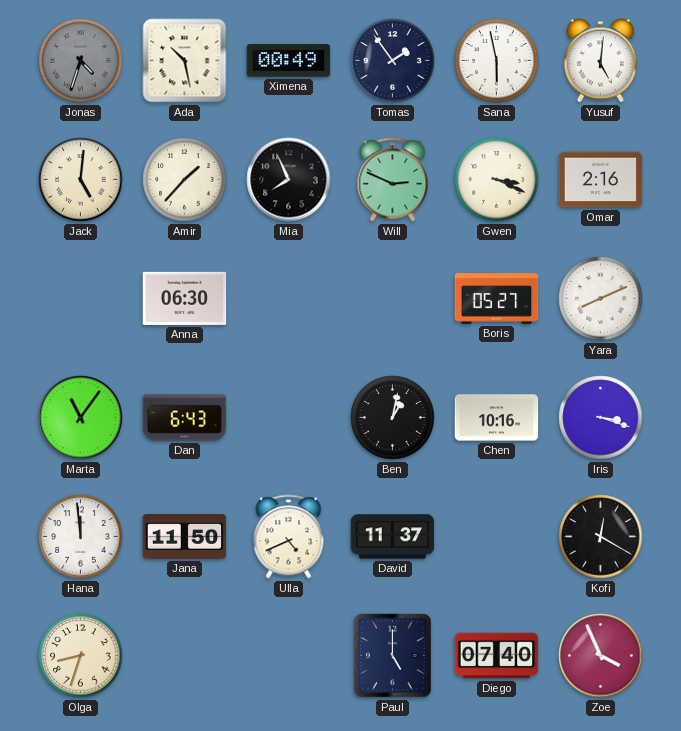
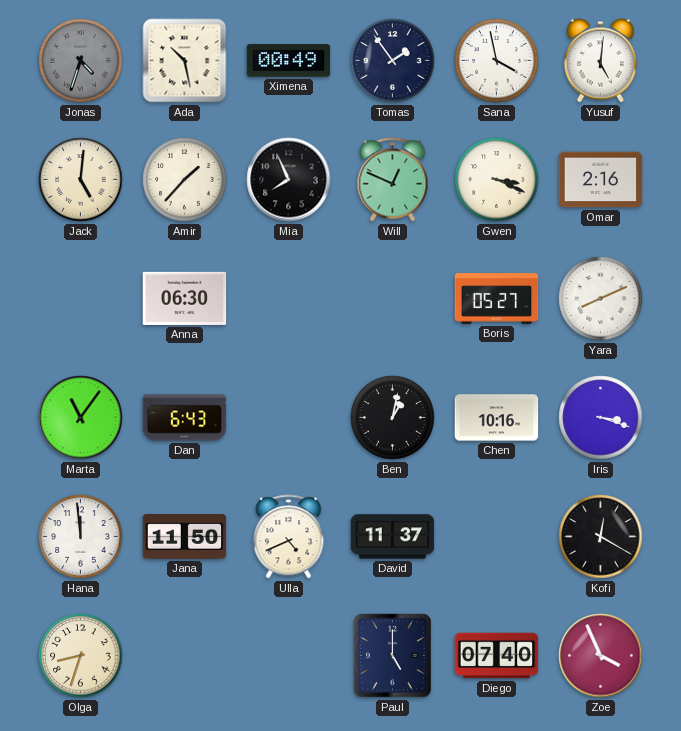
Sana: 5:58 -> 3:58 (497, 61)
Will: 2:49 -> 12:49 (393, 180)
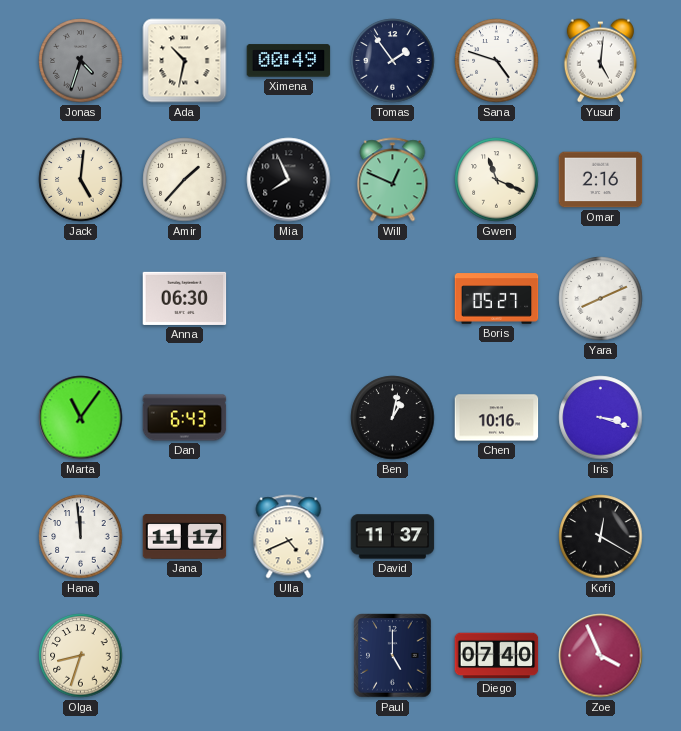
Ada: 10:28 -> 10:32 (185, 61)
Sana: 3:58 -> 4:48 (497, 61)
Gwen: 3:19 -> 11:19 (497, 180)
Jana: 11:50 -> 11:17 (185, 537)
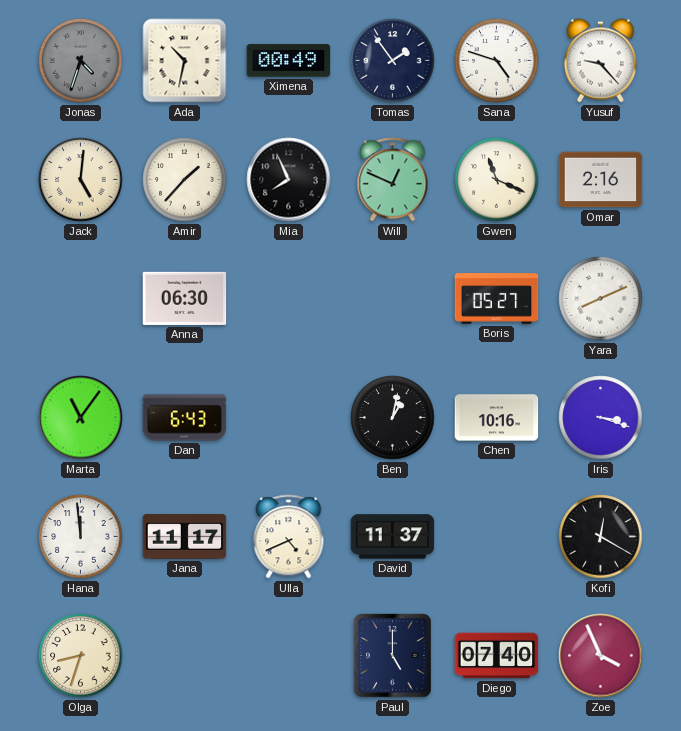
Yusuf: 5:01 -> 9:23 (600, 61)
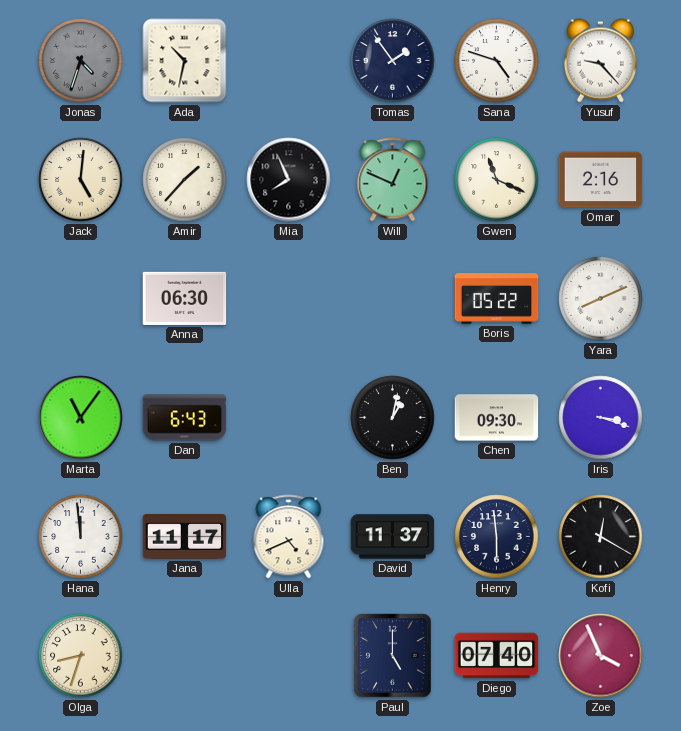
Ximena: 00:49 -> none (289, 61)
Boris: 05:27 -> 05:22 (497, 299)
Chen: 10:16 -> 09:30 (497, 418)
Henry: none -> 5:59 (497, 537)
